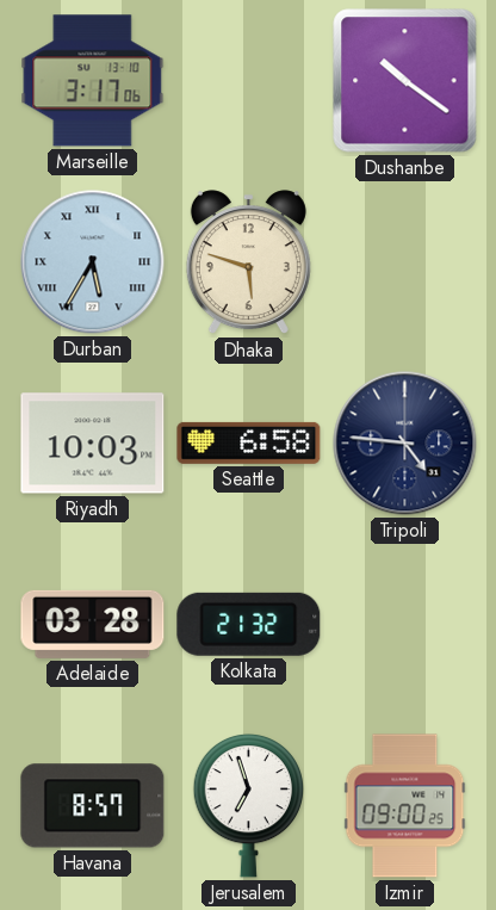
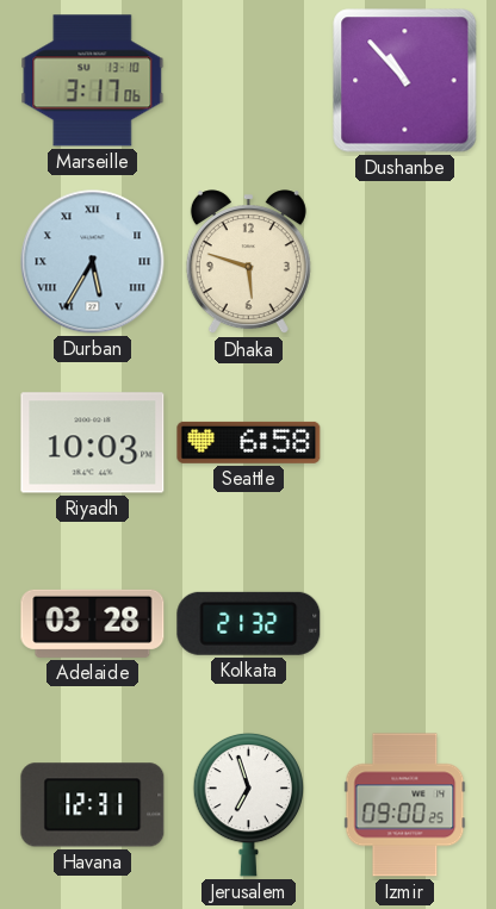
Dushanbe: 10:21 -> 10:53 (405, 81)
Tripoli: 4:46 -> none (405, 444)
Havana: 8:57 -> 12:31 (93, 805)
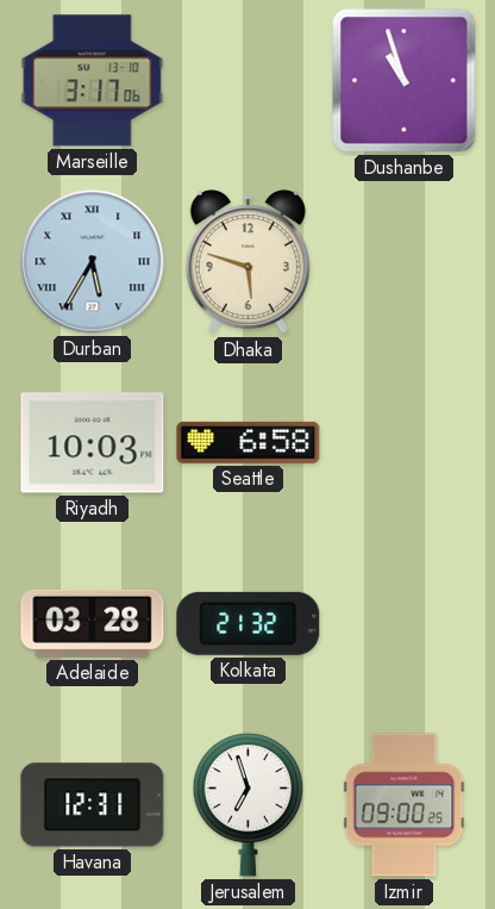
Dushanbe: 10:53 -> 10:57 (405, 81)
